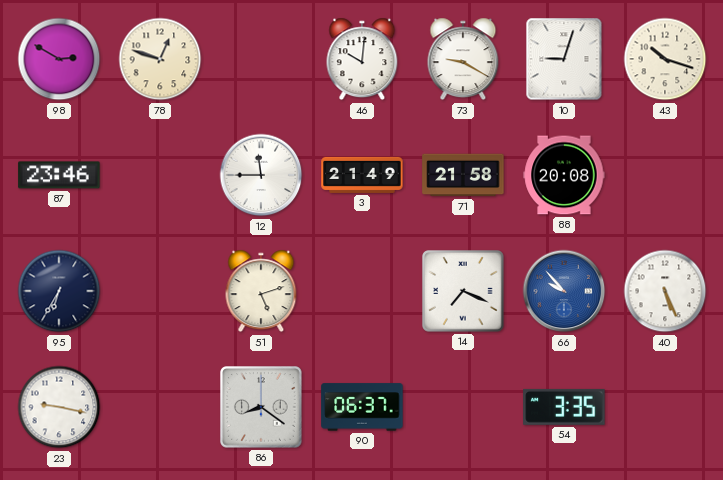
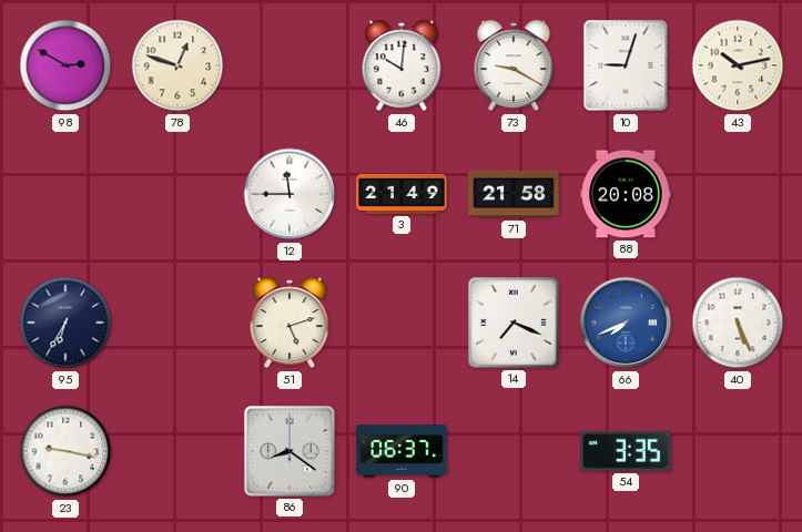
43: 10:18 -> 10:13 (738, 65)
87: 23:46 -> none (59, 175)
66: 9:53 -> 7:41 (626, 323)
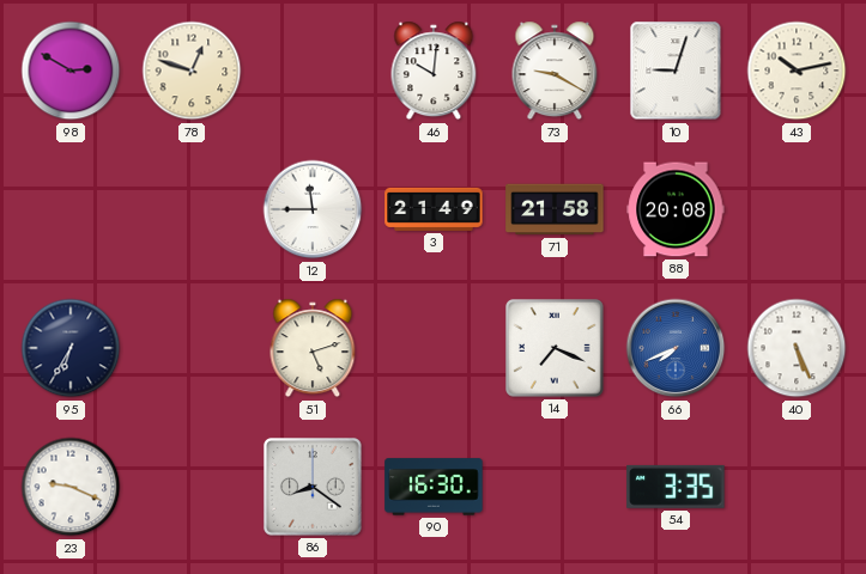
23: 9:17 -> 9:19 (71, 487)
90: 06:37 -> 16:30 (434, 487)
